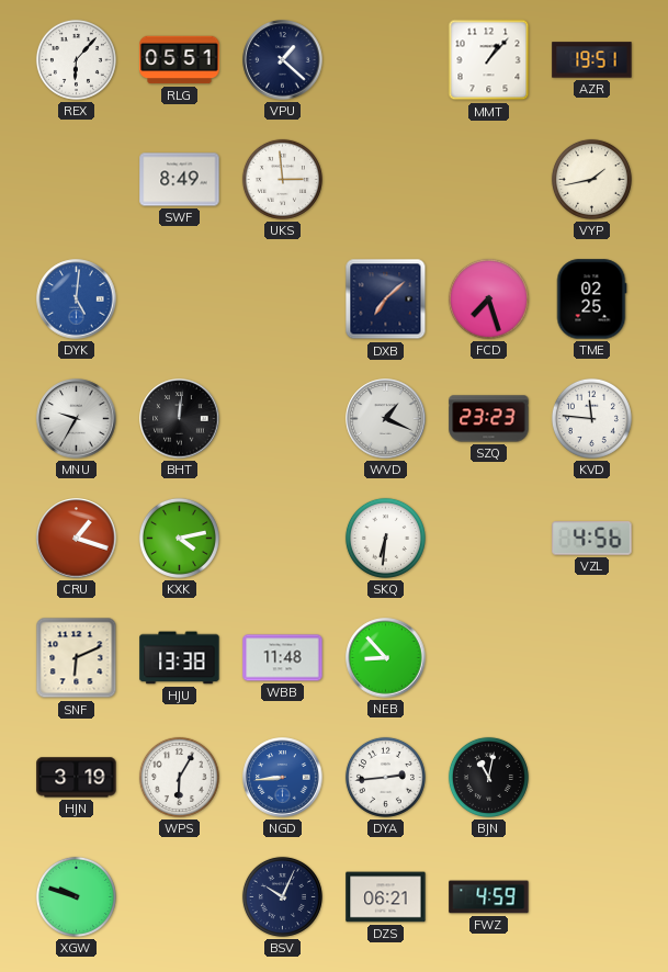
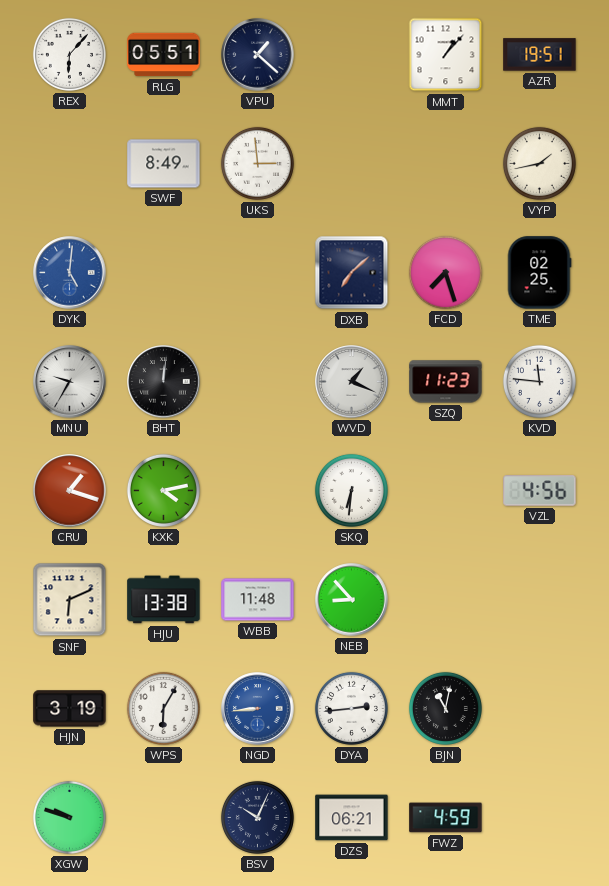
SZQ: 23:23 -> 11:23 (446, 382)
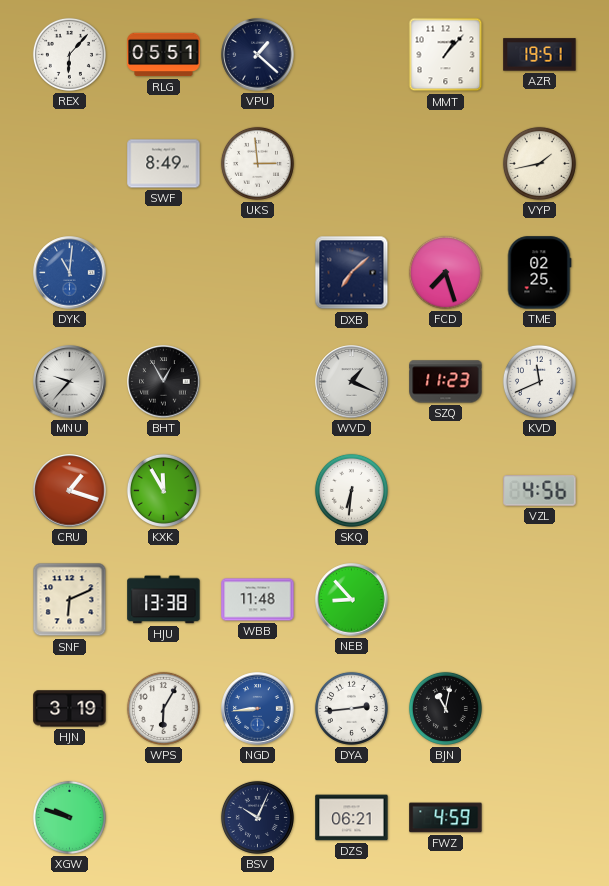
DYK: 5:01 -> 11:01 (70, 273)
MNU: 9:35 -> 9:37 (70, 382)
BHT: 12:01 -> 12:55 (164, 382)
KVD: 11:46 -> 11:41 (539, 381)
KXK: 4:13 -> 11:55 (163, 490)
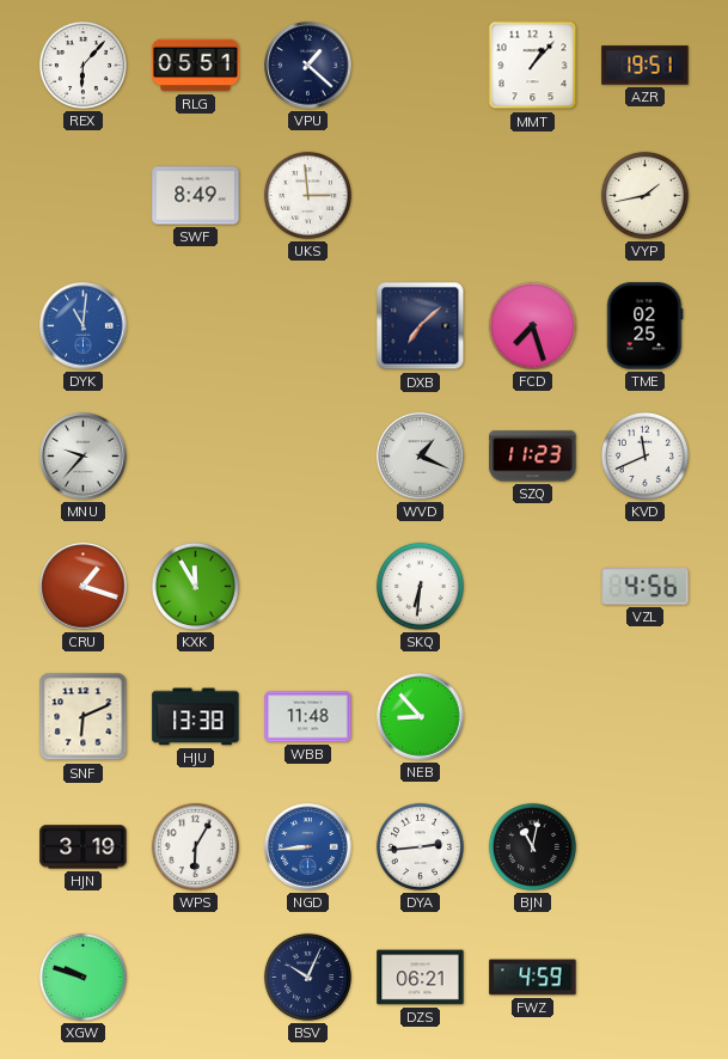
BHT: 12:55 -> none (164, 382)
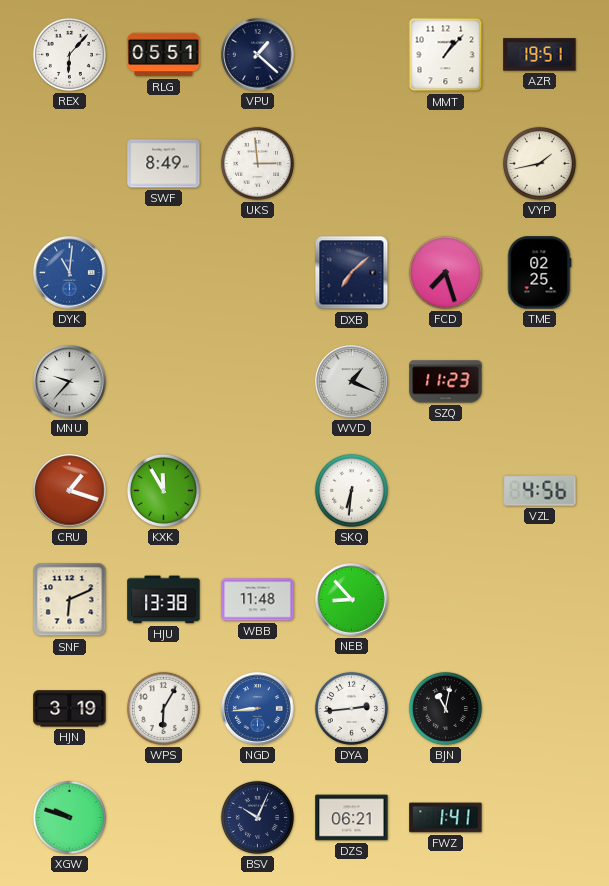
KVD: 11:41 -> none (644, 455)
FWZ: 4:59 -> 1:41 (446, 818)
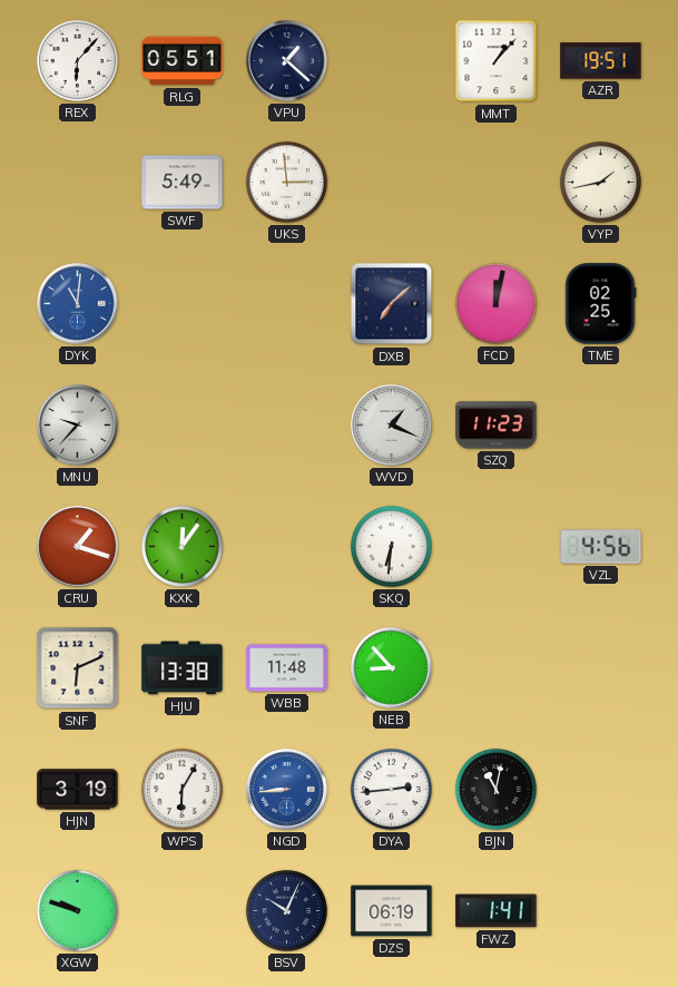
SWF: 8:49 -> 5:49 (183, 183)
FCD: 7:27 -> 12:02 (495, 303)
KXK: 11:55 -> 12:06 (181, 546)
DZS: 06:21 -> 06:19 (392, 911)
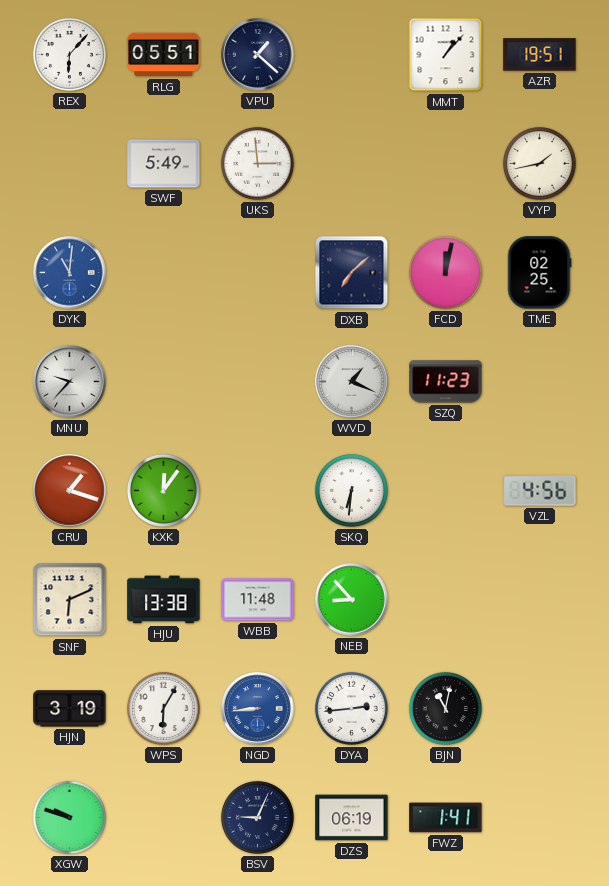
BSV: 10:04 -> 9:04 (257, 817)
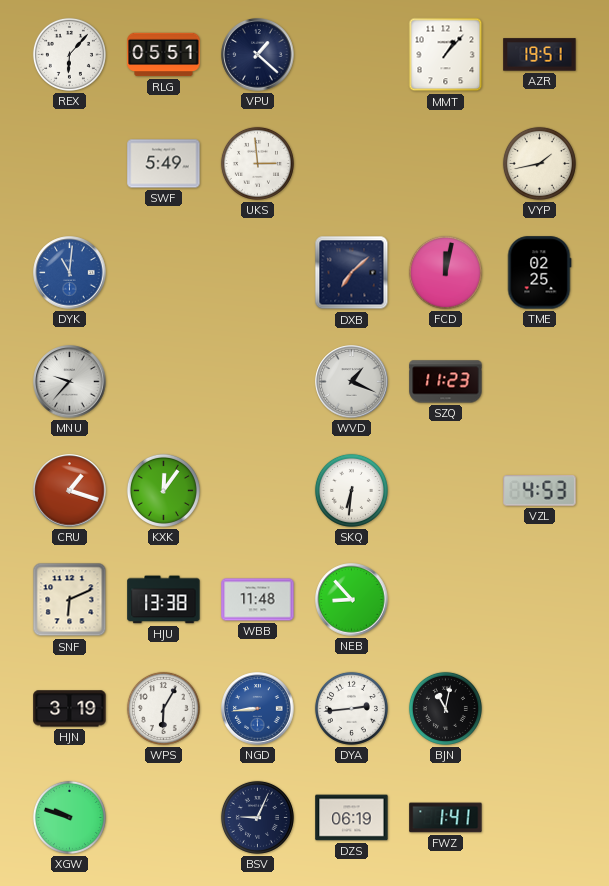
VZL: 4:56 -> 4:53 (540, 491)
